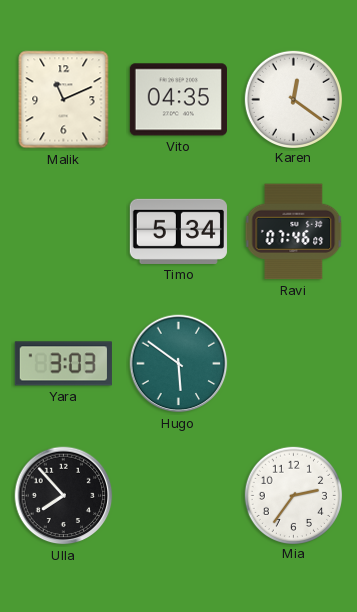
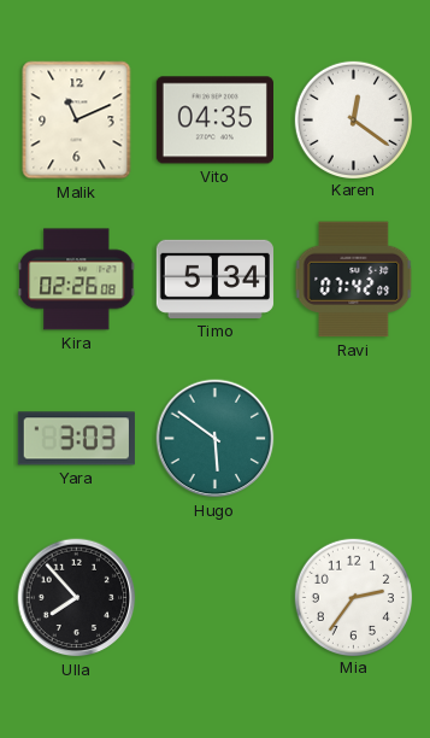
Kira: none -> 02:26 (77, 280)
Ravi: 07:46 -> 07:42 (354, 280)
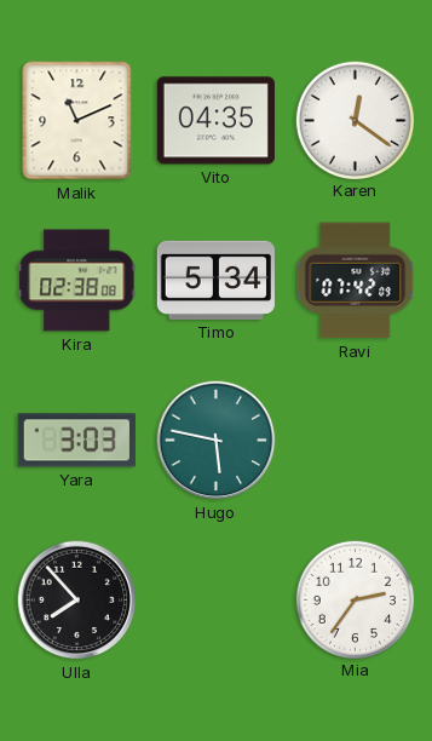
Kira: 02:26 -> 02:38 (77, 281)
Hugo: 5:51 -> 5:47 (217, 441)
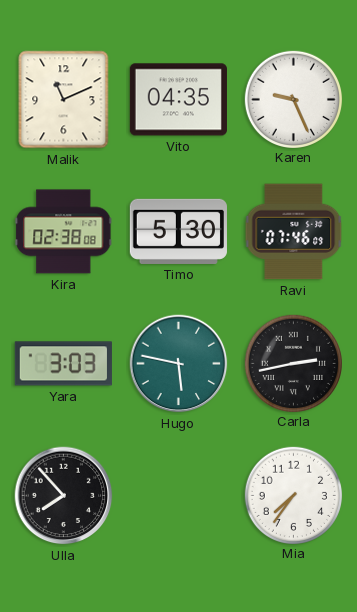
Karen: 12:21 -> 9:26 (293, 99)
Timo: 5:34 -> 5:30 (178, 231)
Ravi: 07:42 -> 07:46 (294, 232)
Carla: none -> 2:43 (293, 363)
Mia: 2:36 -> 7:36 (293, 495)
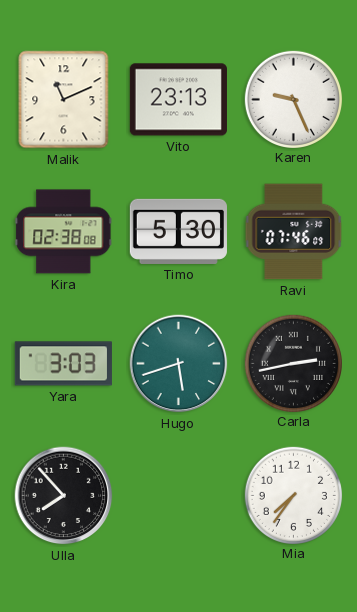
Vito: 04:35 -> 23:13 (178, 100)
Hugo: 5:47 -> 5:42 (179, 364)
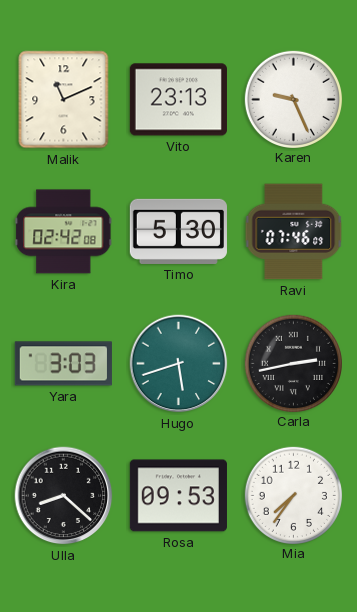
Kira: 02:38 -> 02:42 (64, 232)
Ulla: 7:53 -> 8:22 (64, 496)
Rosa: none -> 09:53 (178, 496)
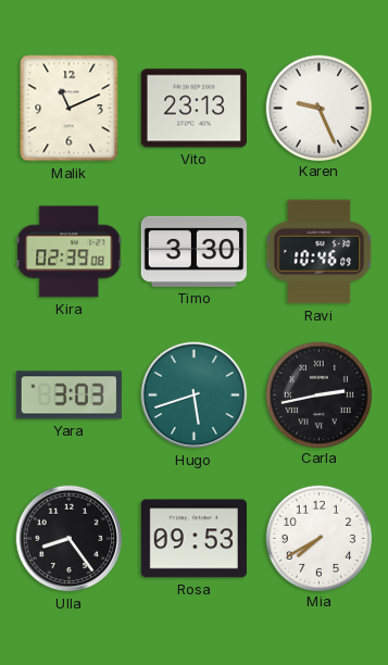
Kira: 02:42 -> 02:39 (70, 252)
Timo: 5:30 -> 3:30 (193, 251)
Ravi: 07:46 -> 10:46 (320, 252)
Ulla: 8:22 -> 8:24 (70, 539)
Mia: 7:36 -> 7:40 (318, 538)
